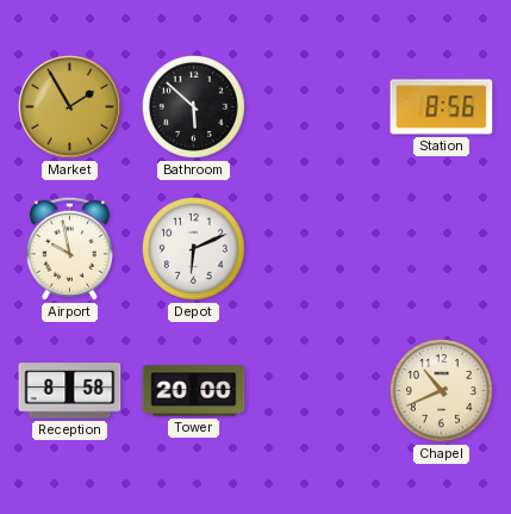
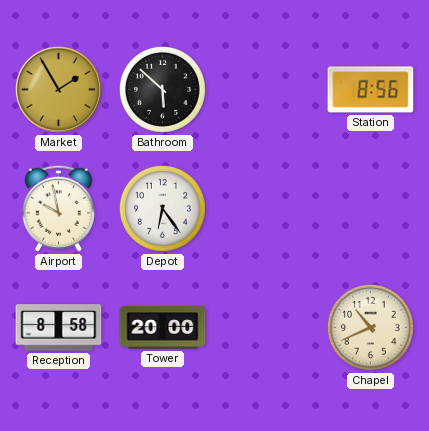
Depot: 6:11 -> 6:24 (162, 208)
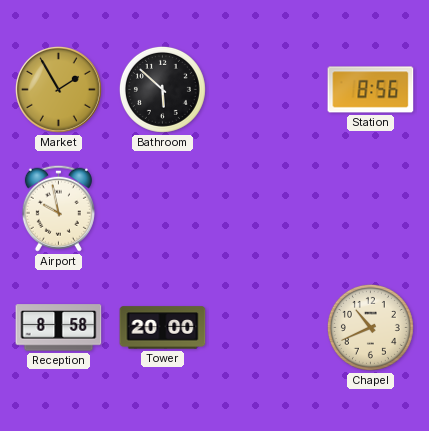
Depot: 6:24 -> none (162, 208)
